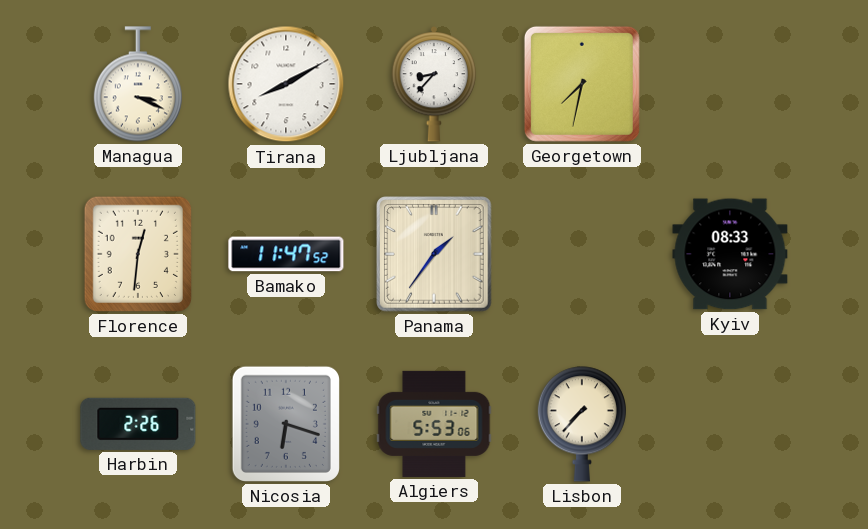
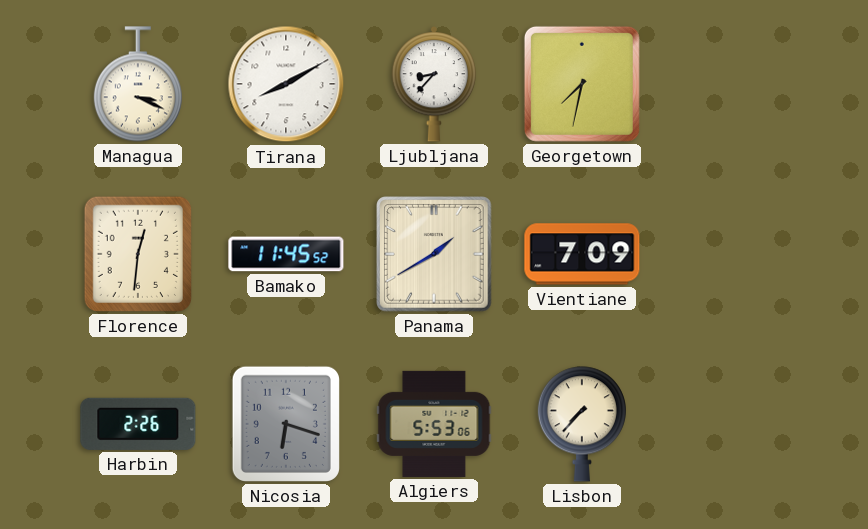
Bamako: 11:47 -> 11:45 (286, 254)
Panama: 1:36 -> 1:40 (434, 254)
Vientiane: none -> 7:09 (582, 254)
Kyiv: 08:33 -> none (730, 254)
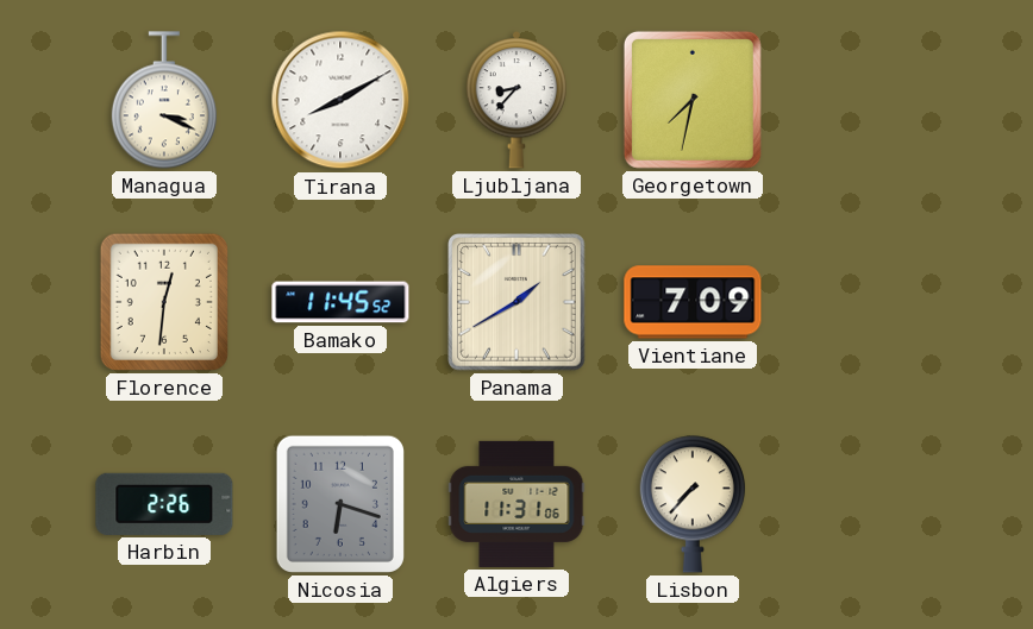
Algiers: 5:53 -> 11:31 (516, 504)
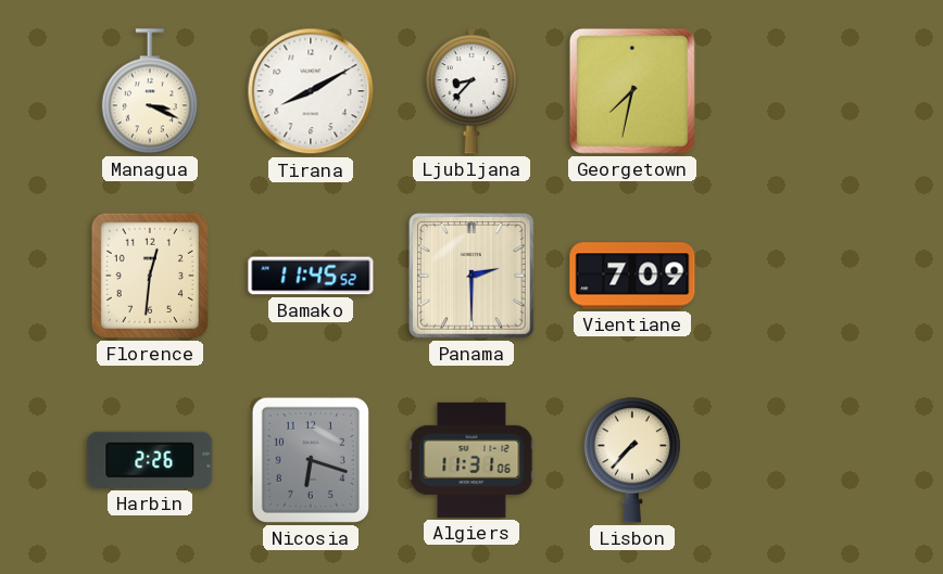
Panama: 1:40 -> 2:30 (471, 276)
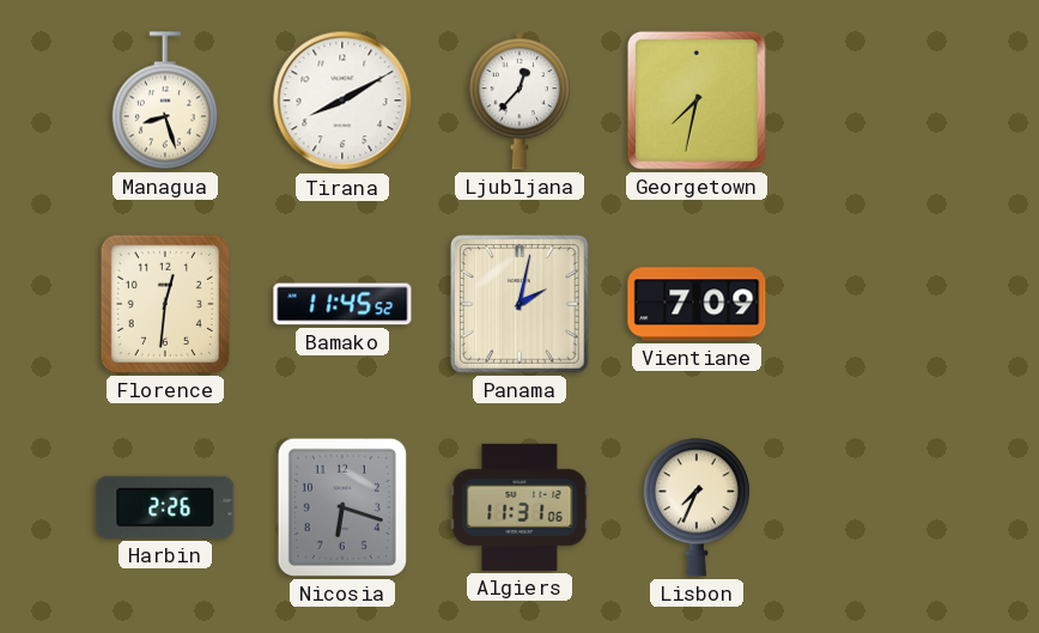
Managua: 3:19 -> 8:27 (165, 101)
Ljubljana: 8:37 -> 12:37 (519, 102)
Panama: 2:30 -> 2:02 (519, 304)
Lisbon: 7:37 -> 7:34 (697, 507)
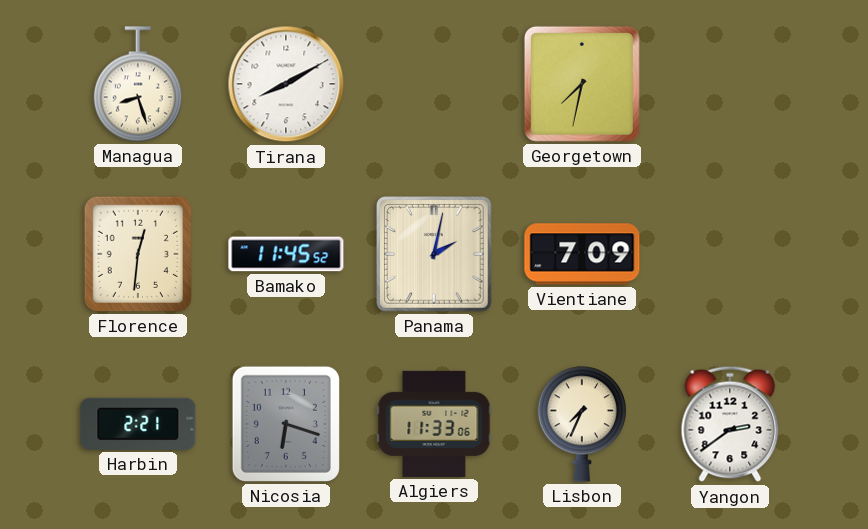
Ljubljana: 12:37 -> none (519, 102)
Harbin: 2:26 -> 2:21 (138, 424)
Algiers: 11:31 -> 11:33 (434, 424)
Yangon: none -> 2:39 (730, 424)
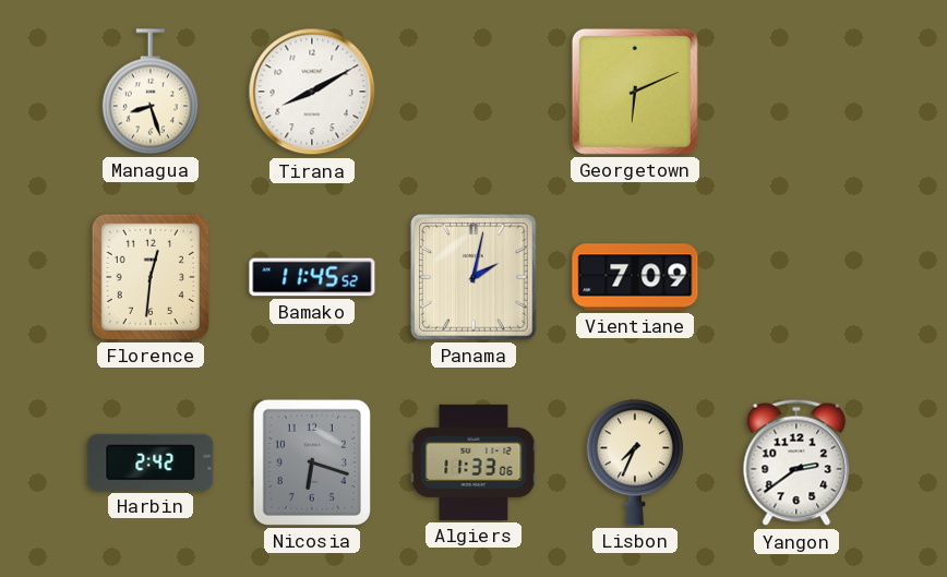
Georgetown: 7:32 -> 6:11 (635, 92)
Harbin: 2:21 -> 2:42 (151, 462)
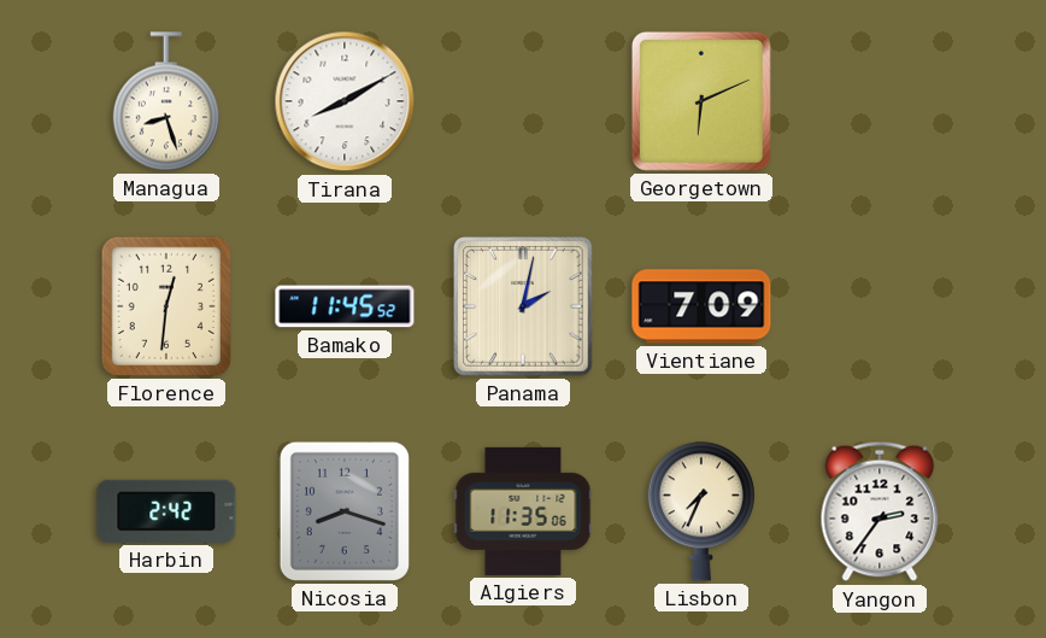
Nicosia: 6:18 -> 8:18 (345, 511)
Algiers: 11:33 -> 11:35 (523, 511)
Yangon: 2:39 -> 2:36 (880, 511)
